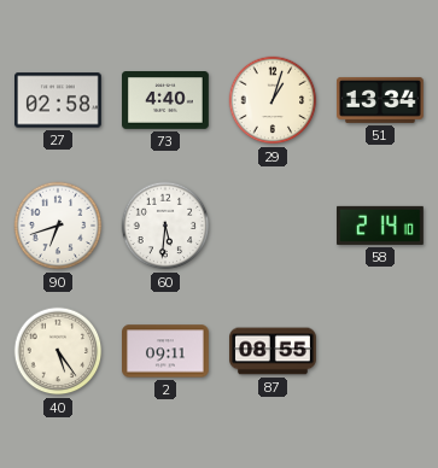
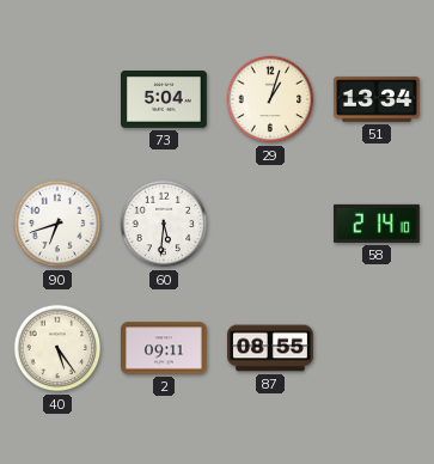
27: 02:58 -> none (59, 100)
73: 4:40 -> 5:04 (165, 100)
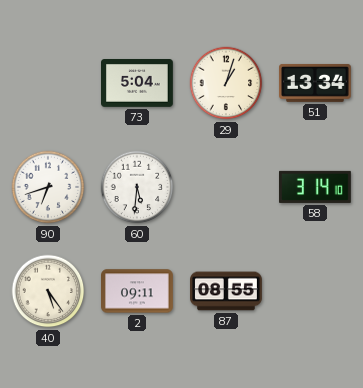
58: 2:14 -> 3:14 (316, 187)
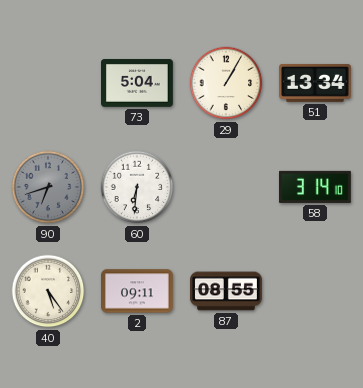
29: 1:03 -> 1:05 (226, 83)
90 dial: white -> grey (48, 187)
60: 5:31 -> 6:31 (137, 187)
